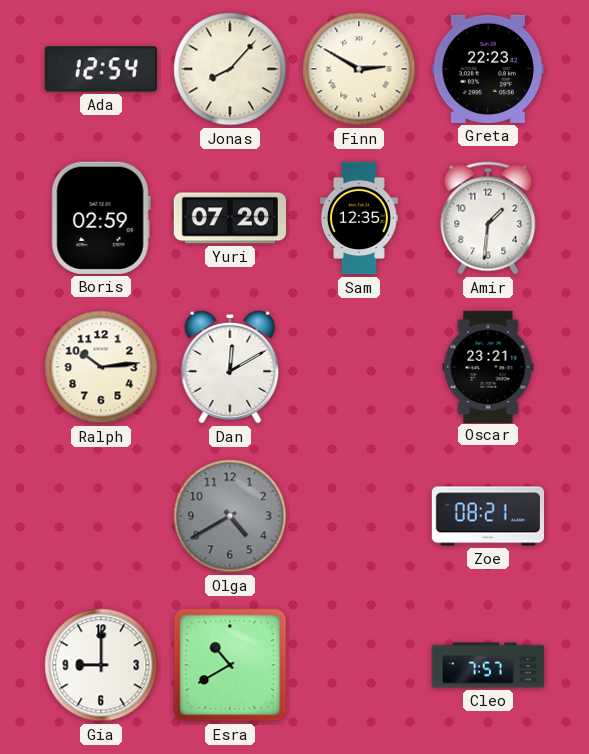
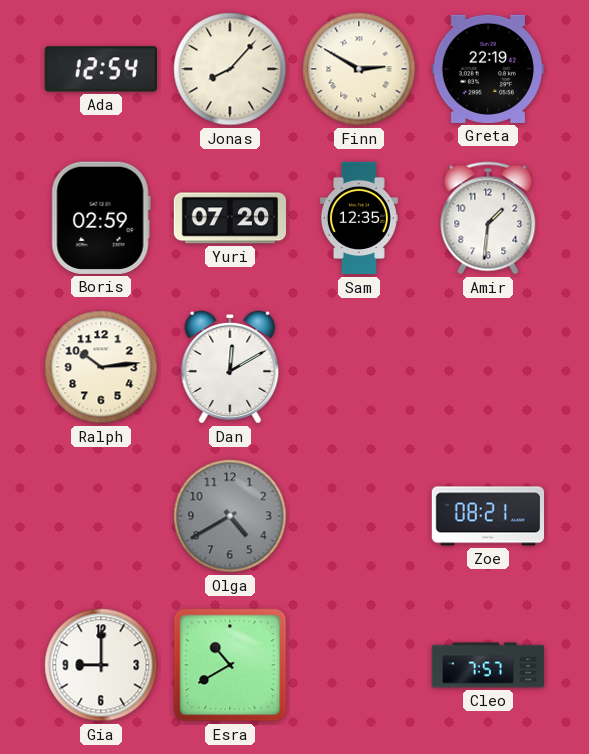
Greta: 22:23 -> 22:19 (488, 69)
Oscar: 23:21 -> none (488, 366)
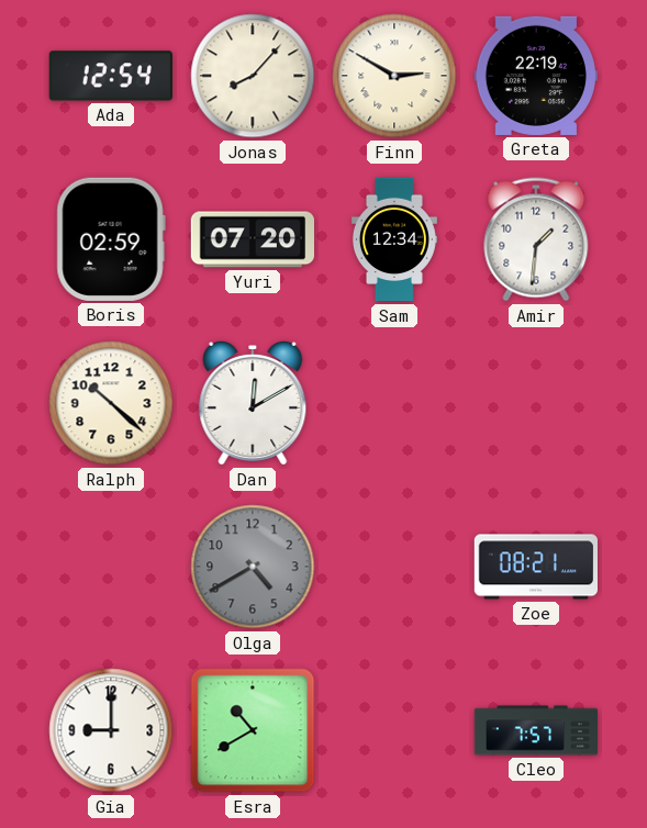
Sam: 12:35 -> 12:34 (394, 239)
Ralph: 10:14 -> 10:22 (111, 403)
